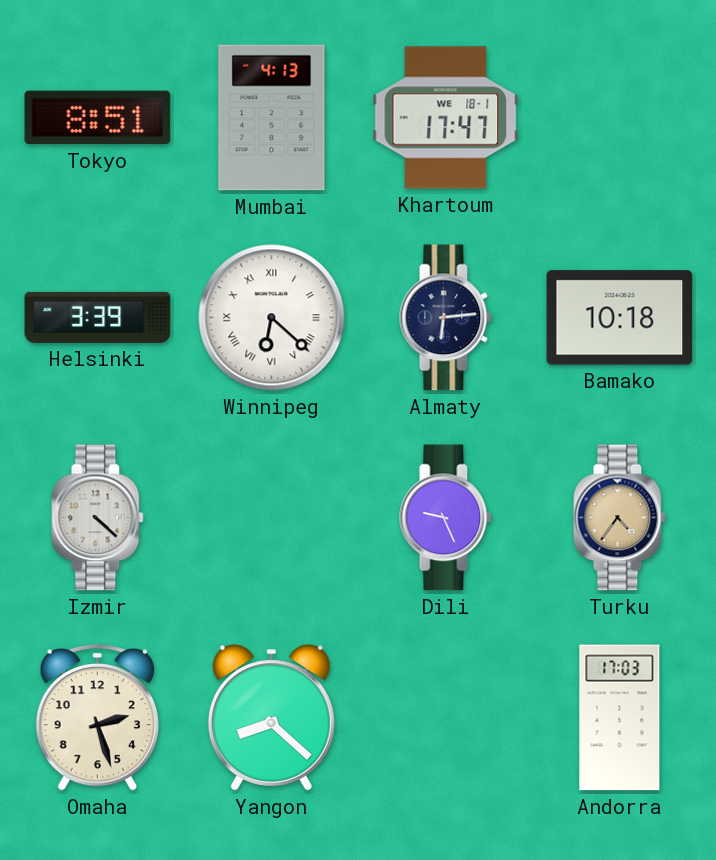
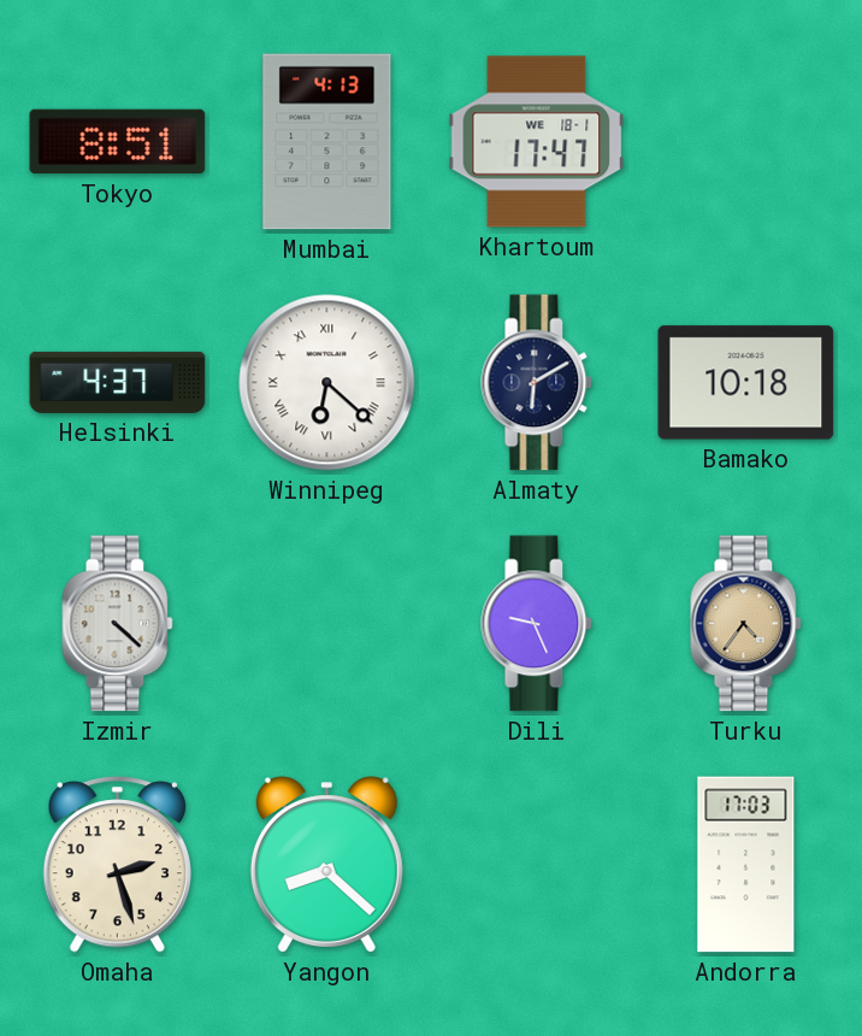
Helsinki: 3:39 -> 4:37 (118, 382)
Almaty: 6:14 -> 6:10 (537, 383)
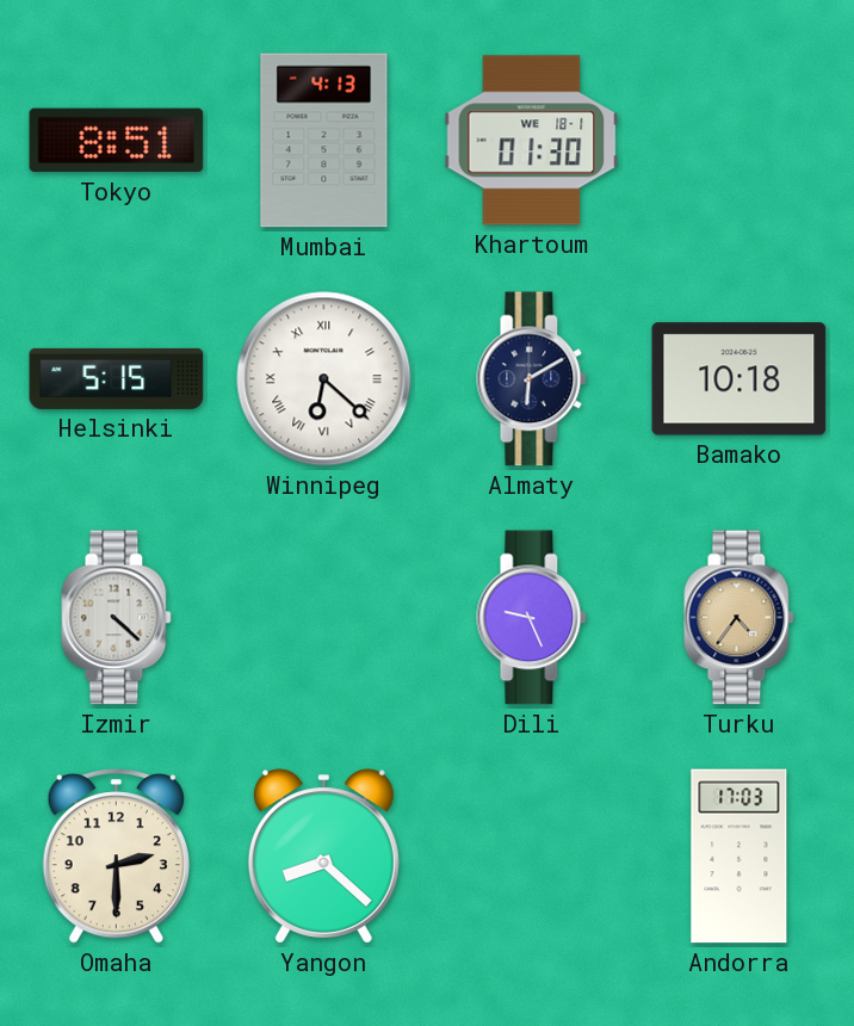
Khartoum: 17:47 -> 01:30 (532, 141)
Helsinki: 4:37 -> 5:15 (117, 378)
Omaha: 2:27 -> 2:30 (116, 857)
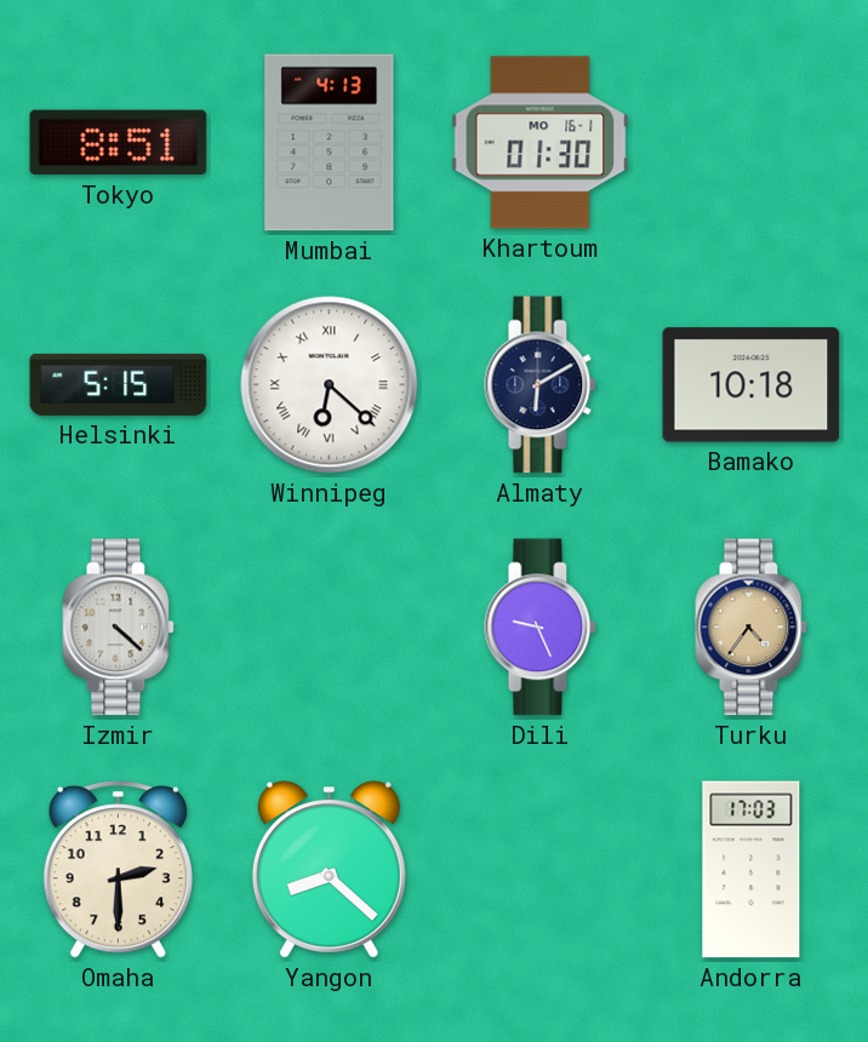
Khartoum date: WE 18-1 -> MO 16-1 (541, 143)
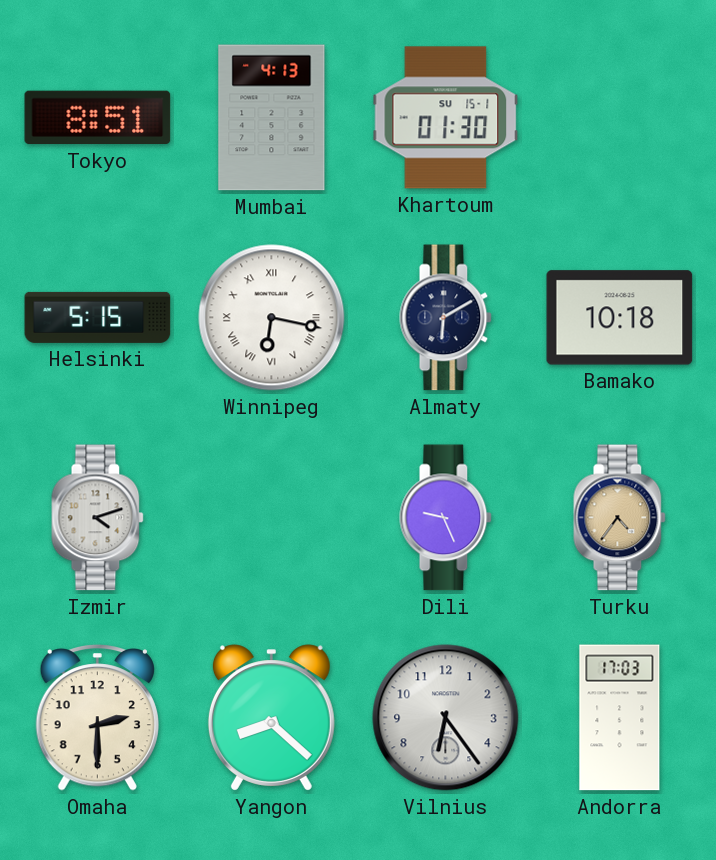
Khartoum date: MO 16-1 -> SU 15-1 (446, 118)
Winnipeg: 6:22 -> 6:17 (272, 318)
Izmir: 4:22 -> 4:12 (98, 518)
Vilnius: none -> 6:24 (446, 718)
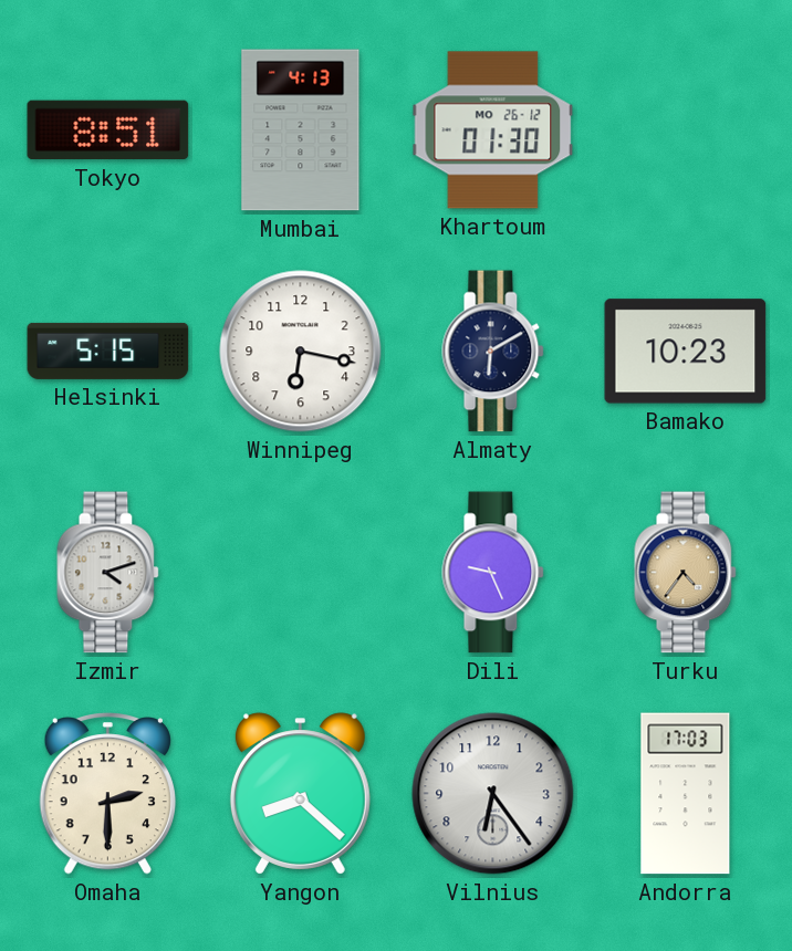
Khartoum date: SU 15-1 -> MO 26-12 (493, 130)
Winnipeg numerals: Roman -> Arabic (301, 352)
Bamako: 10:18 -> 10:23 (686, 352)
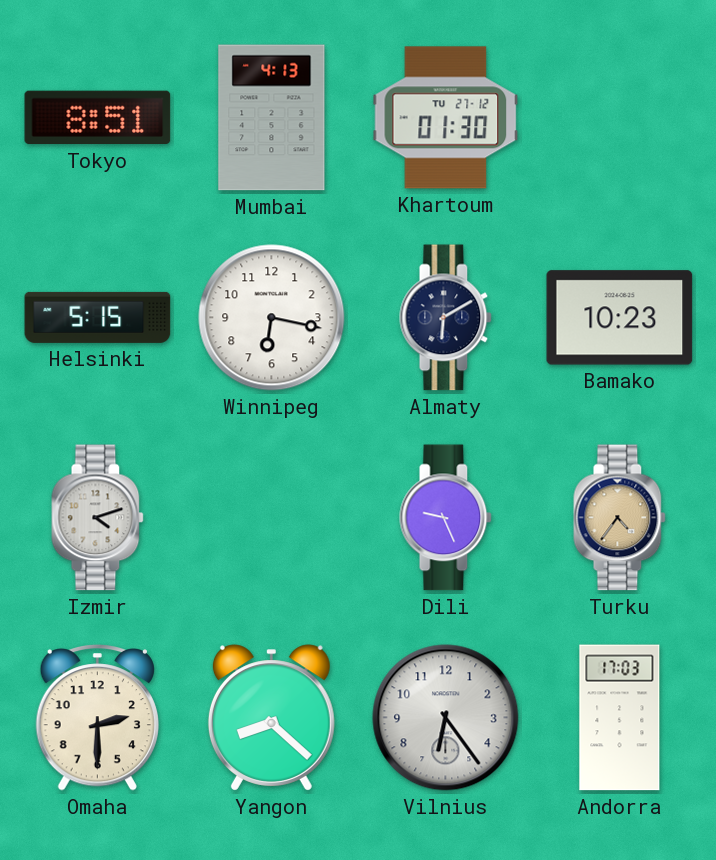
Khartoum date: MO 26-12 -> TU 27-12 (446, 118)
